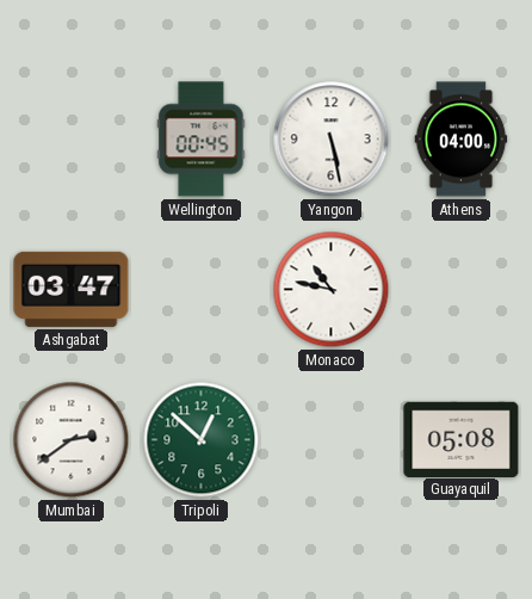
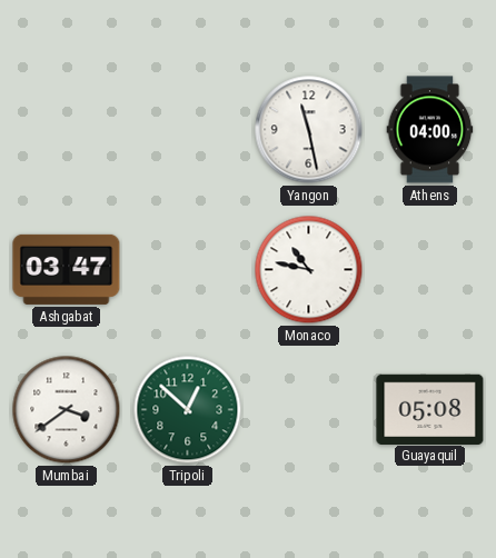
Wellington: 00:45 -> none (202, 140)
Yangon: 5:28 -> 11:28 (309, 130)
Mumbai: 2:39 -> 3:39 (67, 410)
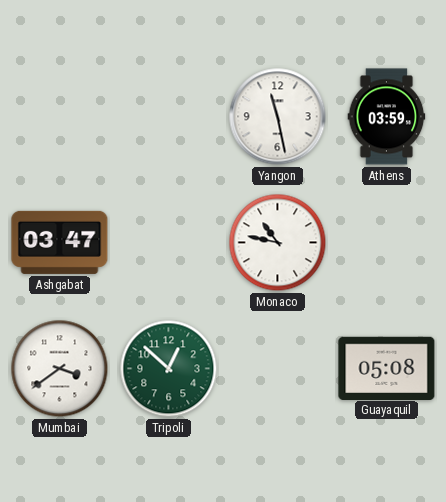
Athens: 04:00 -> 03:59 (387, 117)
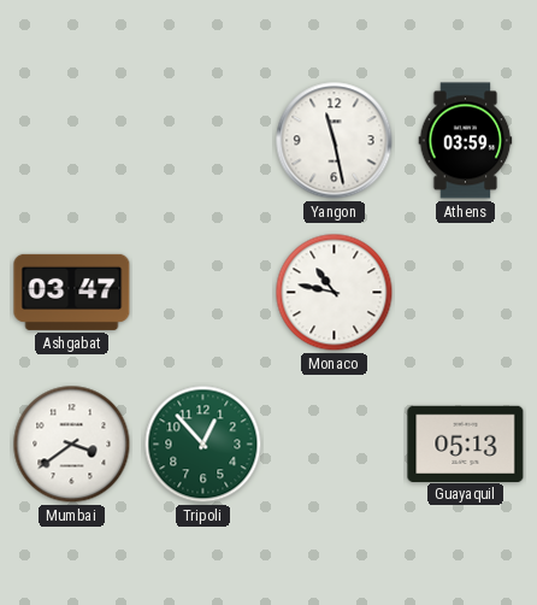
Tripoli: 12:52 -> 12:53 (203, 445)
Guayaquil: 05:08 -> 05:13 (466, 444)
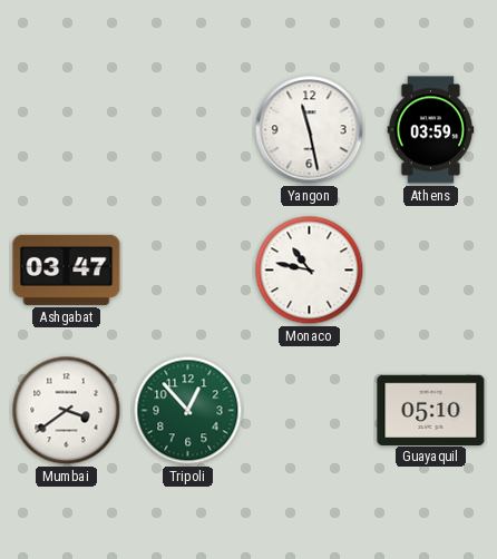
Guayaquil: 05:13 -> 05:10 (431, 410)
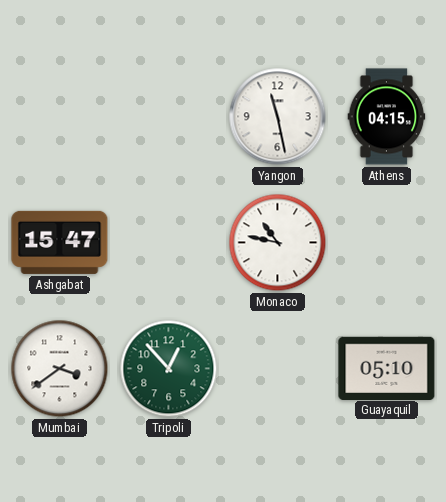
Athens: 03:59 -> 04:15 (387, 117)
Ashgabat: 03:47 -> 15:47 (60, 242)
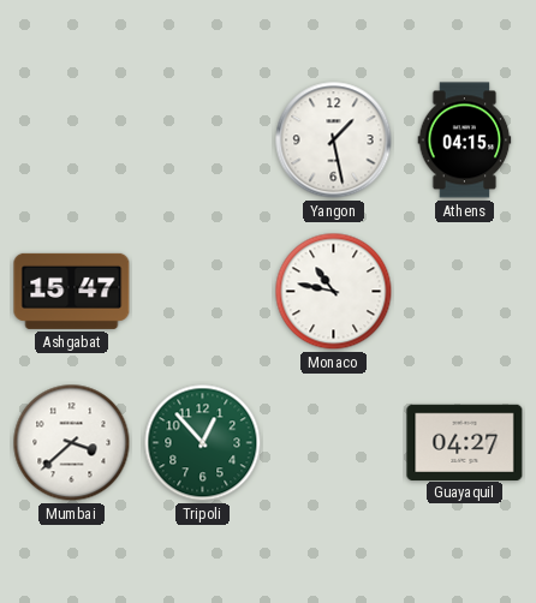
Yangon: 11:28 -> 1:28 (334, 141)
Mumbai: 3:39 -> 3:38 (72, 443)
Guayaquil: 05:10 -> 04:27 (465, 442)
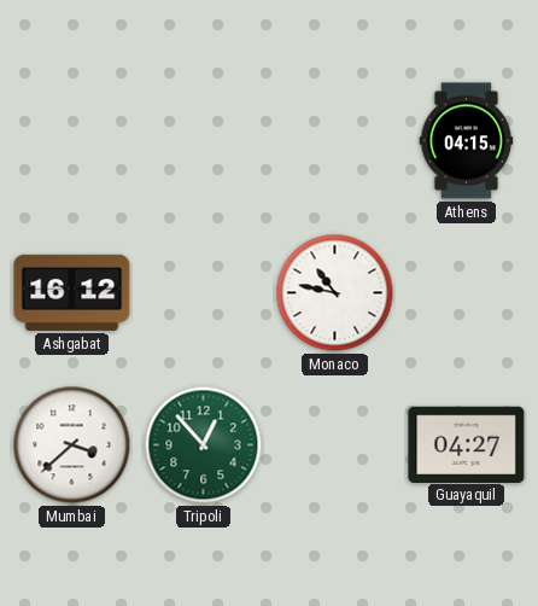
Yangon: 1:28 -> none (334, 141)
Ashgabat: 15:47 -> 16:12 (72, 292)
